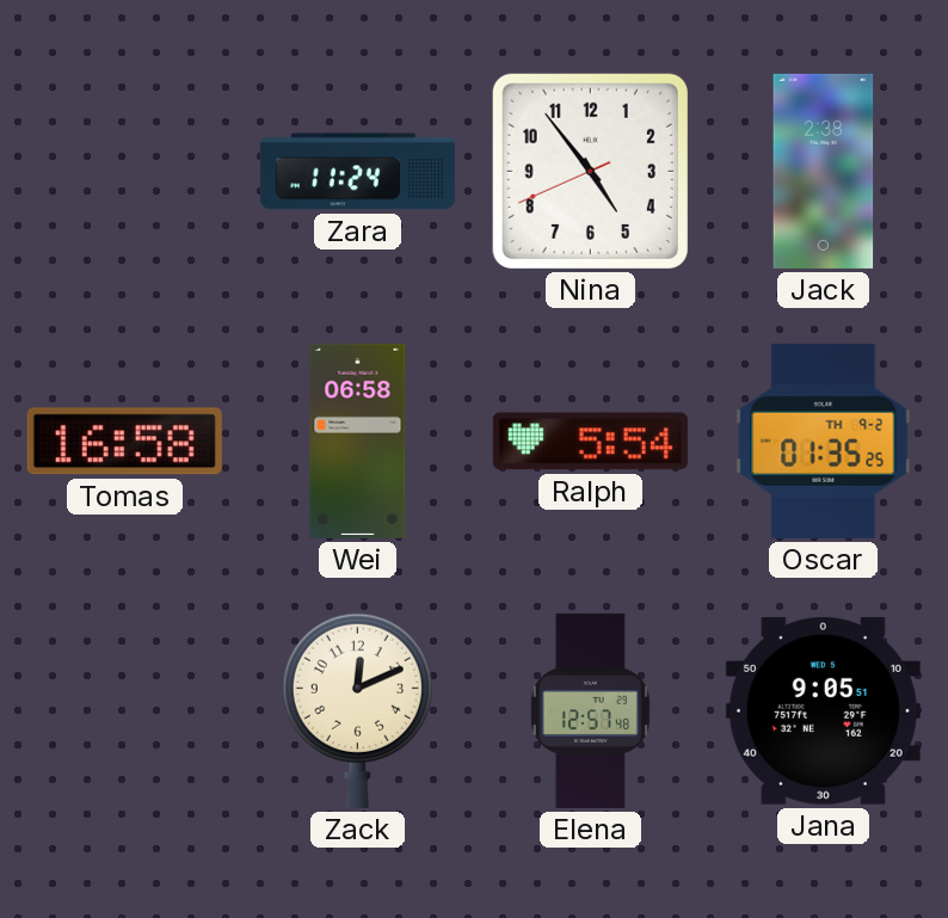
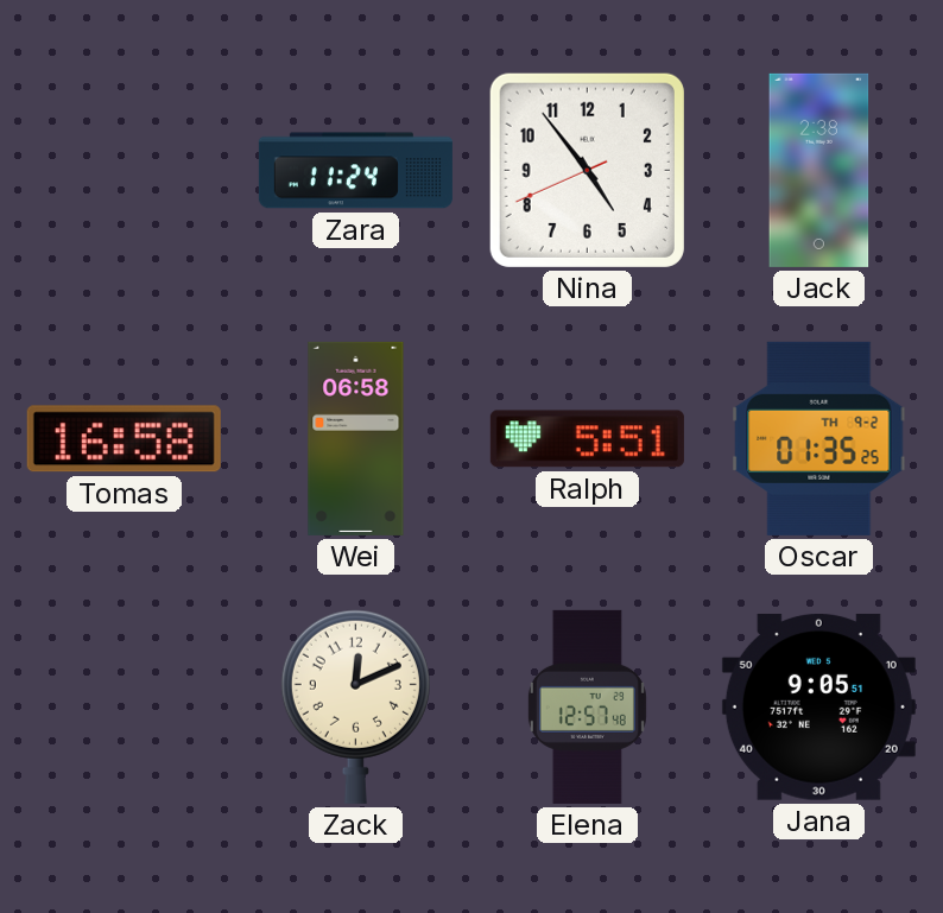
Ralph: 5:54 -> 5:51 (587, 439)
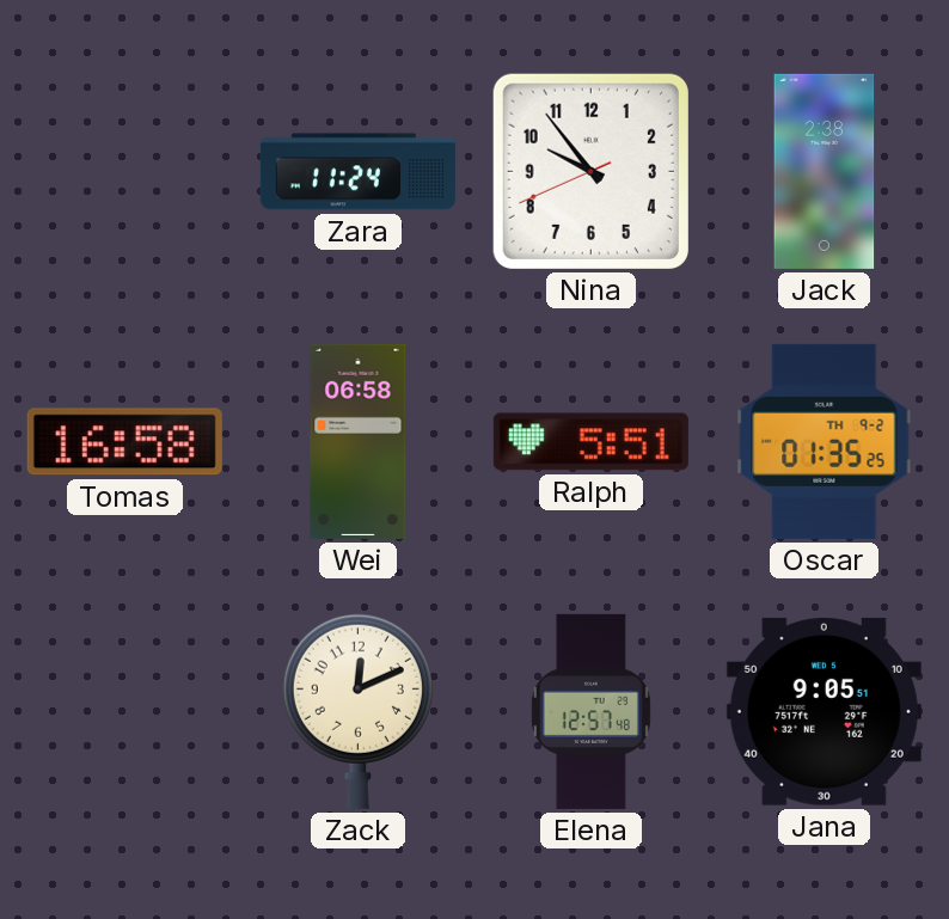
Nina: 4:53 -> 9:53 (590, 171)
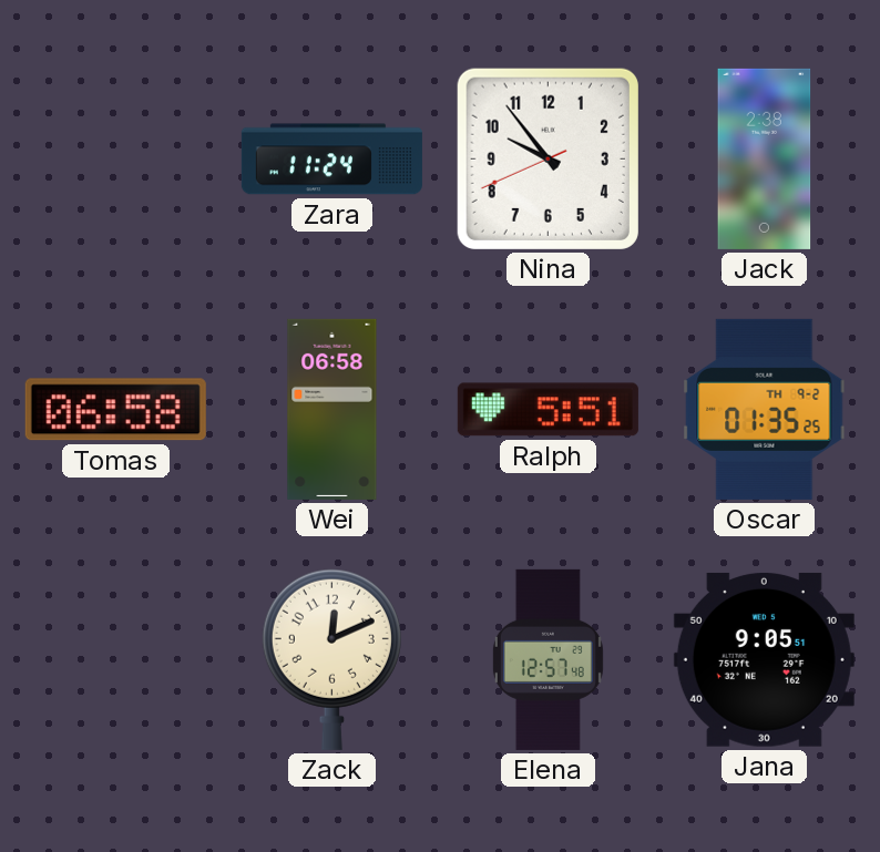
Tomas: 16:58 -> 06:58 (115, 410)
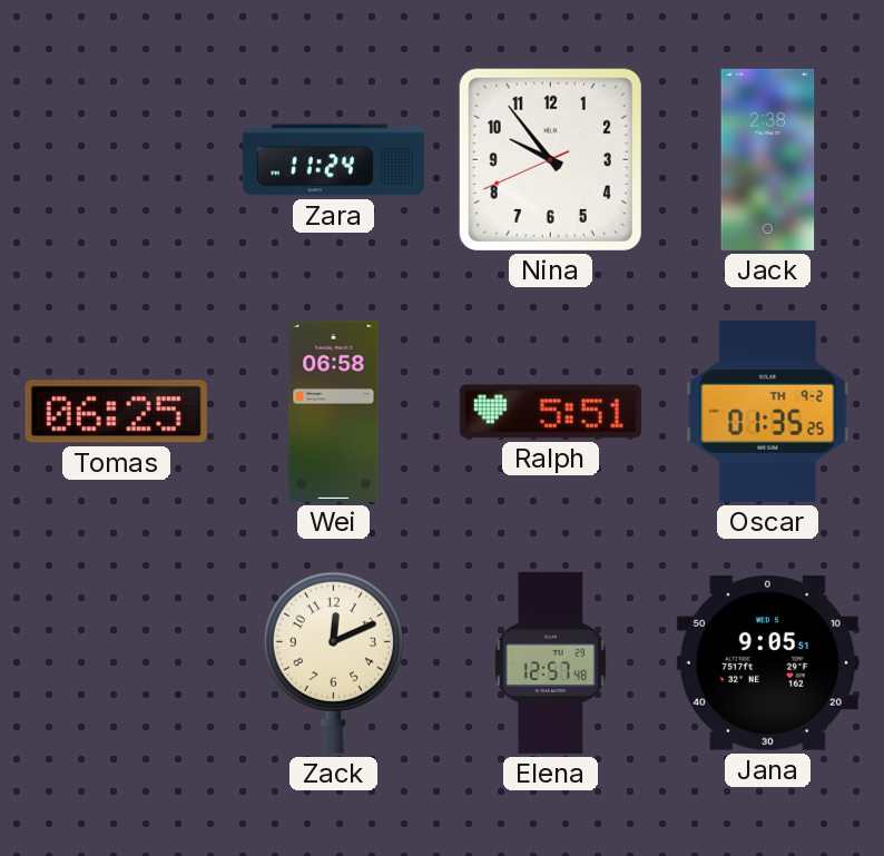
Tomas: 06:58 -> 06:25 (116, 412)
